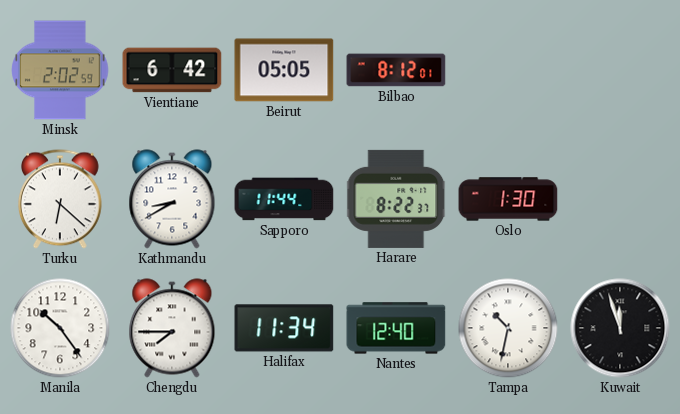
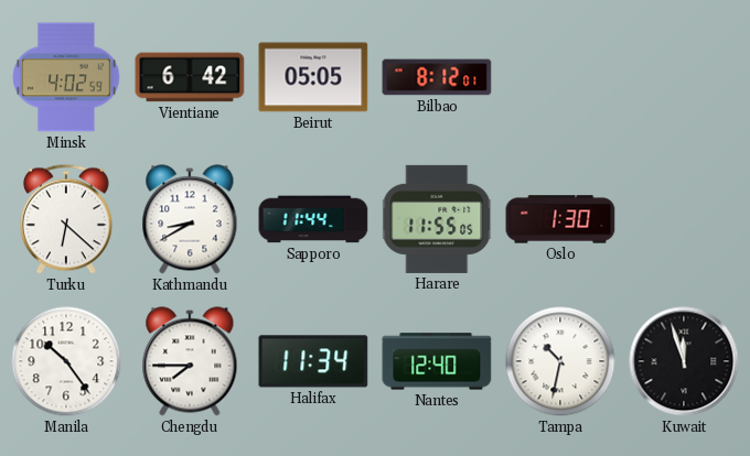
Minsk: 2:02 -> 4:02 (66, 77)
Harare: 8:22 -> 11:55 (438, 219)
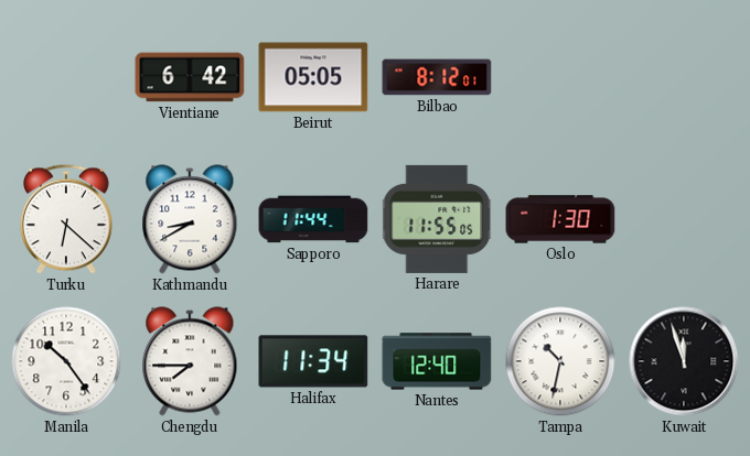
Minsk: 4:02 -> none (66, 77)
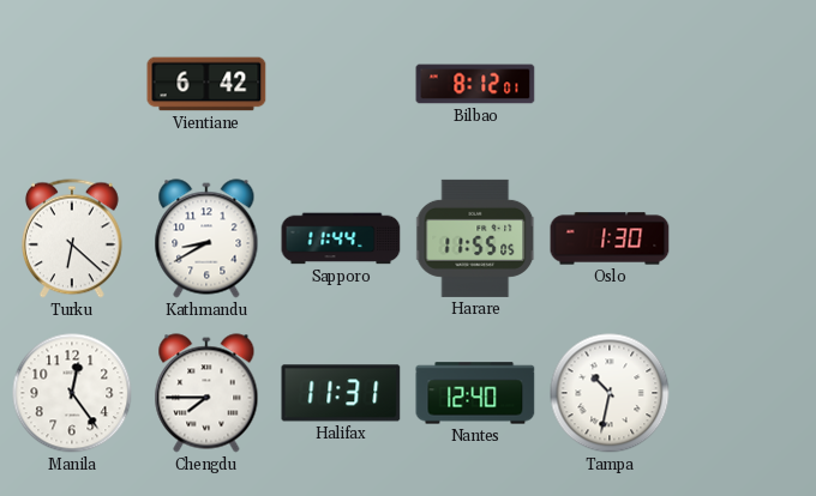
Beirut: 05:05 -> none (313, 77)
Manila: 10:24 -> 12:24 (72, 393)
Halifax: 11:34 -> 11:31 (341, 393)
Kuwait: 11:57 -> none (684, 361)
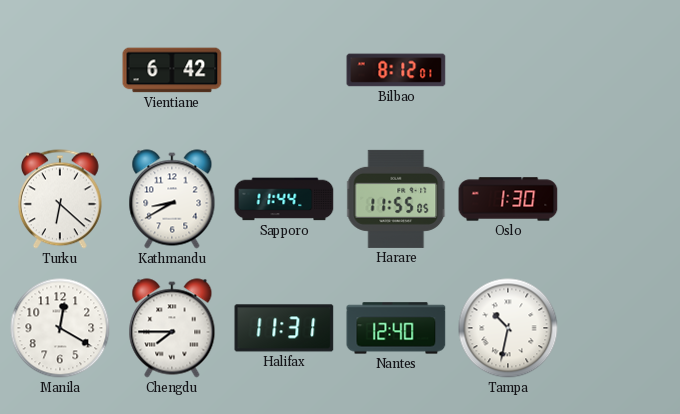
Manila: 12:24 -> 12:20 (60, 328)
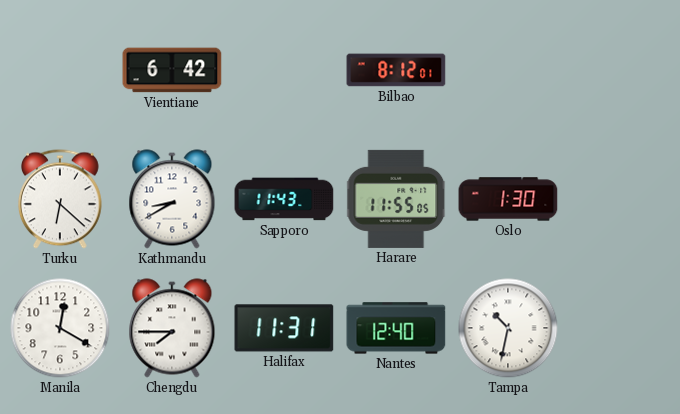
Sapporo: 11:44 -> 11:43 (284, 199)
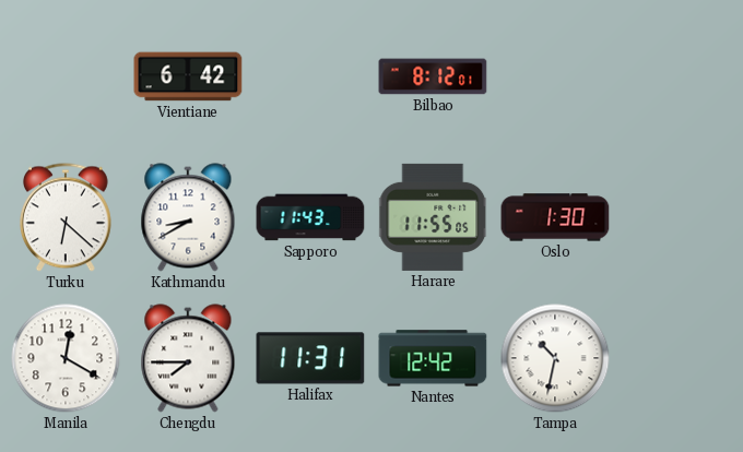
Nantes: 12:40 -> 12:42 (433, 358)
